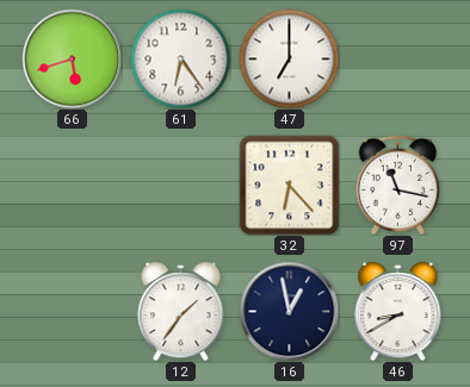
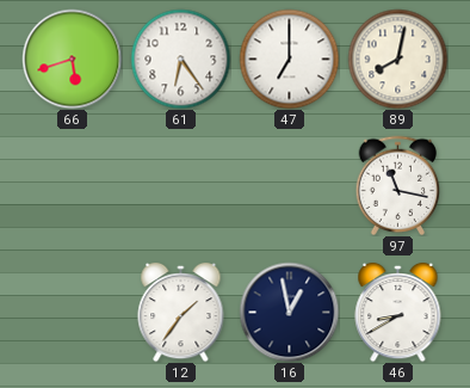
89: none -> 8:02 (397, 58)
32: 6:23 -> none (289, 185)
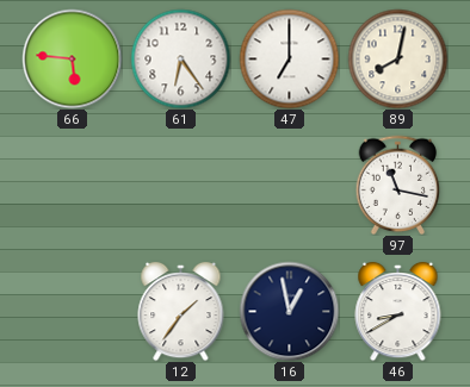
66: 5:42 -> 5:46 (72, 58)
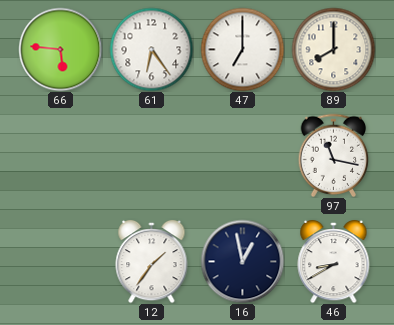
89: 8:02 -> 8:00 (333, 49)
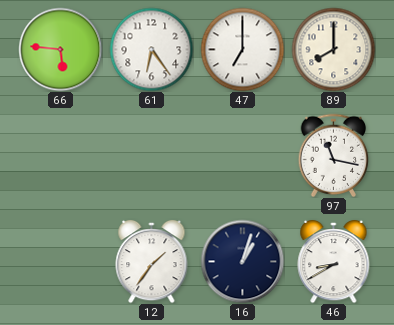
16: 12:58 -> 1:03 (242, 261)
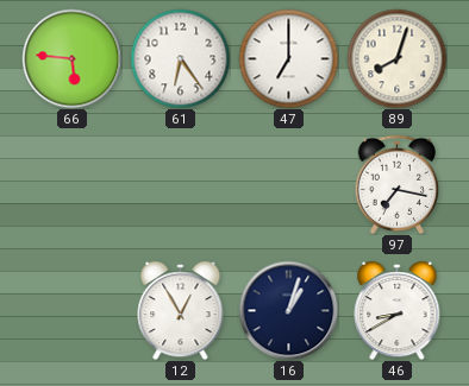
89: 8:00 -> 8:03 (396, 58)
97: 11:17 -> 7:17 (398, 184)
12: 1:36 -> 12:55 (181, 310)
